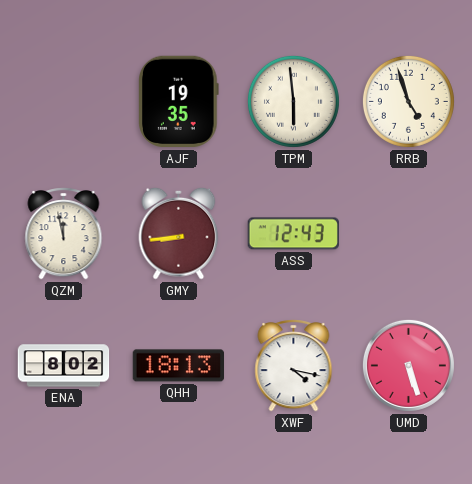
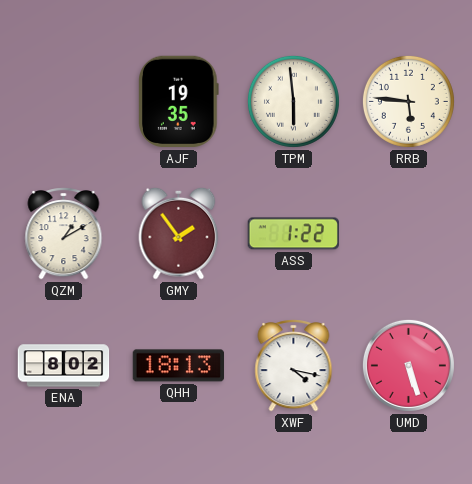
RRB: 4:57 -> 5:46 (408, 101)
QZM: 11:58 -> 1:10 (64, 234)
GMY: 8:44 -> 1:54 (179, 233)
ASS: 12:43 -> 1:22 (293, 234)
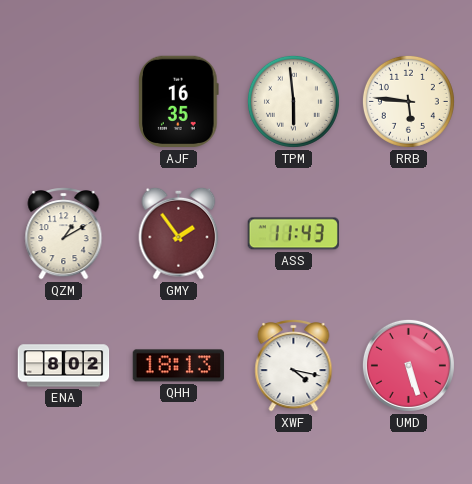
AJF: 19:35 -> 16:35 (179, 102)
ASS: 1:22 -> 11:43 (293, 234)
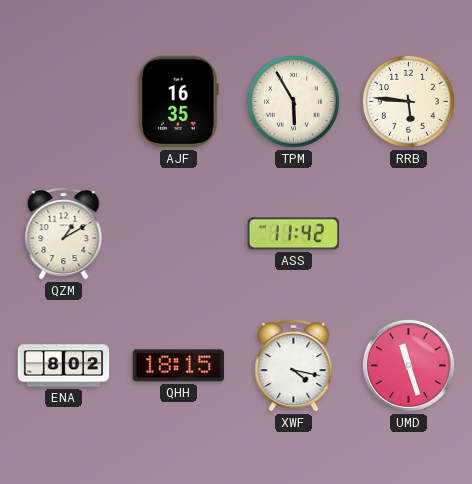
TPM: 5:59 -> 5:55 (293, 101)
GMY: 1:54 -> none (179, 233)
ASS: 11:43 -> 11:42 (293, 234)
QHH: 18:13 -> 18:15 (178, 366)
UMD: 5:27 -> 11:27 (408, 365)
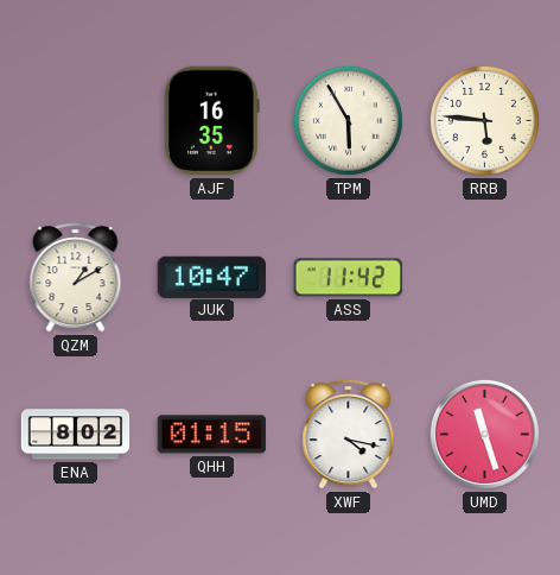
JUK: none -> 10:47 (211, 277)
QHH: 18:15 -> 01:15 (211, 435)
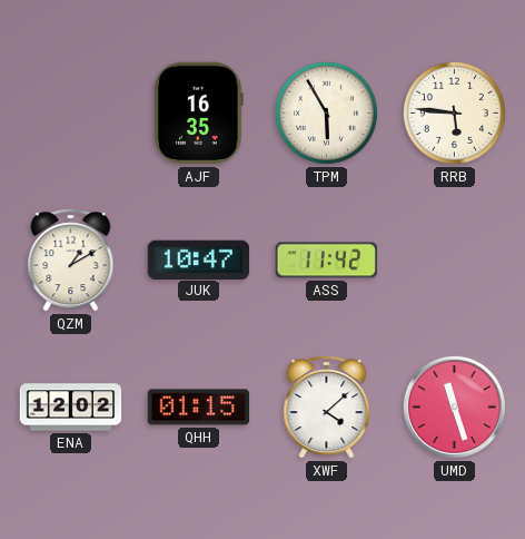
ENA: 8:02 -> 12:02 (71, 408)
XWF: 4:17 -> 4:08 (327, 408)
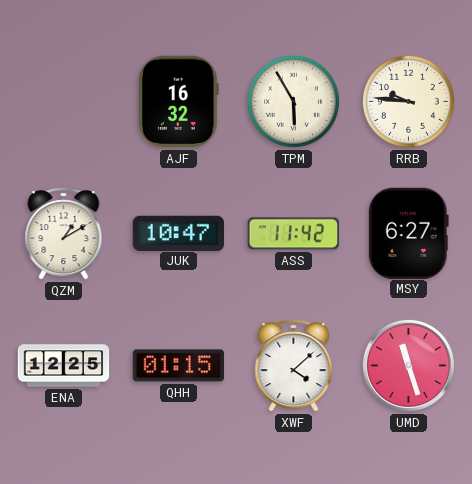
AJF: 16:35 -> 16:32 (179, 102)
RRB: 5:46 -> 9:46 (408, 101)
MSY: none -> 6:27 (408, 233)
ENA: 12:02 -> 12:25 (64, 366)
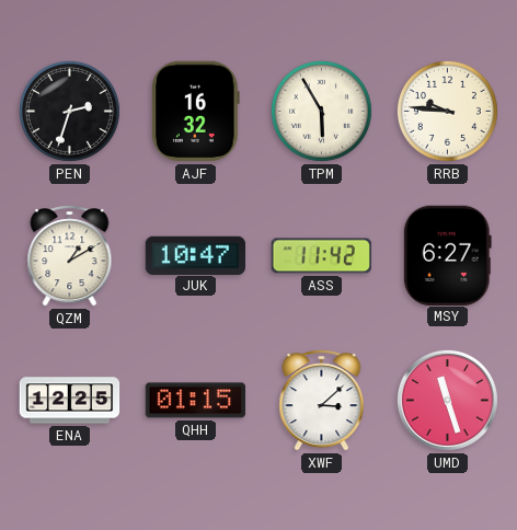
PEN: none -> 2:33 (69, 111)
XWF: 4:08 -> 3:08 (322, 401)
